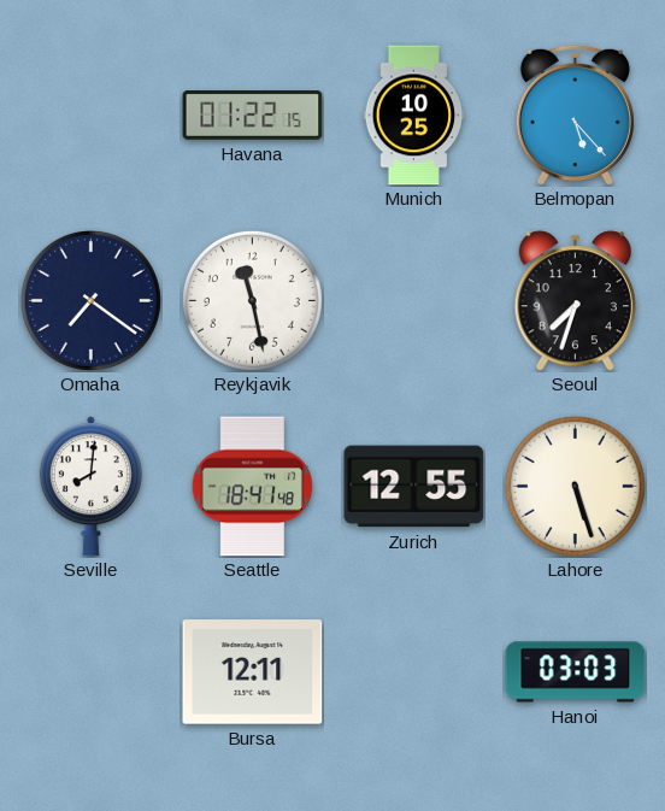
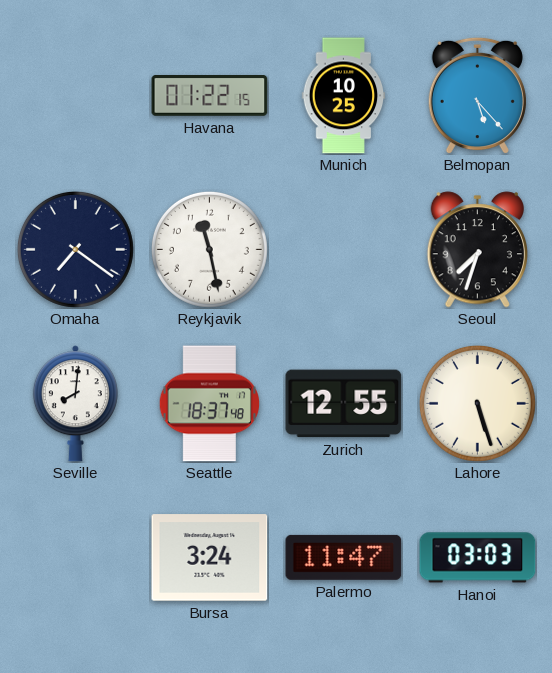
Seattle: 18:41 -> 18:37 (209, 404)
Bursa: 12:11 -> 3:24 (210, 558)
Palermo: none -> 11:47 (344, 557)
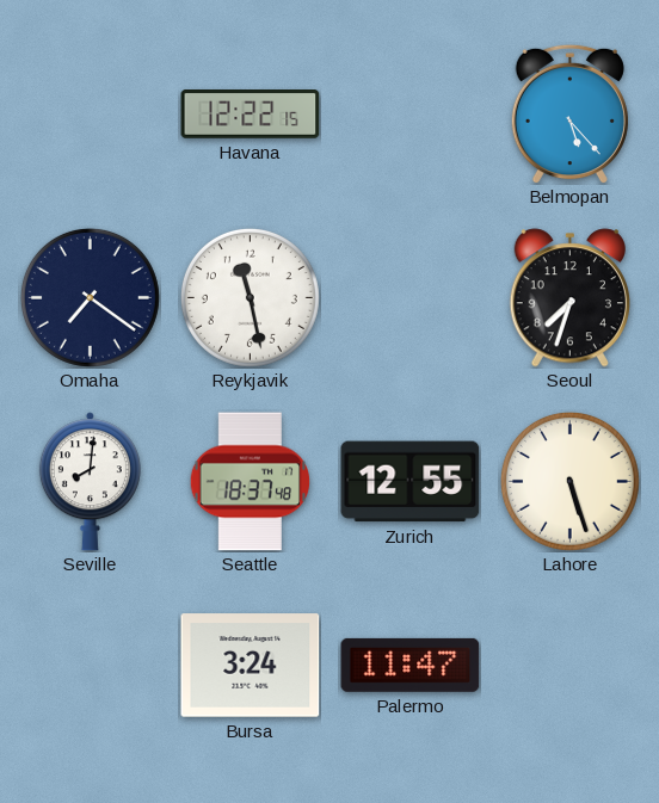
Havana: 01:22 -> 12:22 (251, 115)
Munich: 10:25 -> none (344, 96)
Hanoi: 03:03 -> none (478, 558)
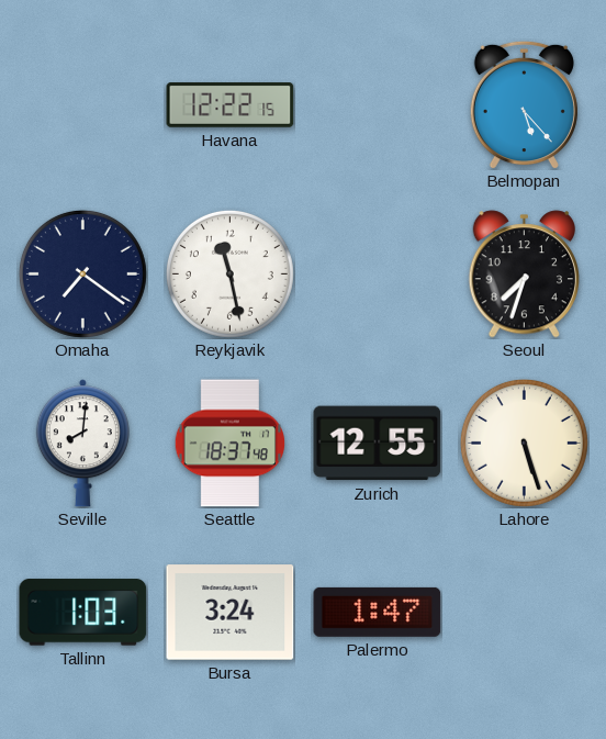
Tallinn: none -> 1:03 (83, 613)
Palermo: 11:47 -> 1:47 (378, 612)
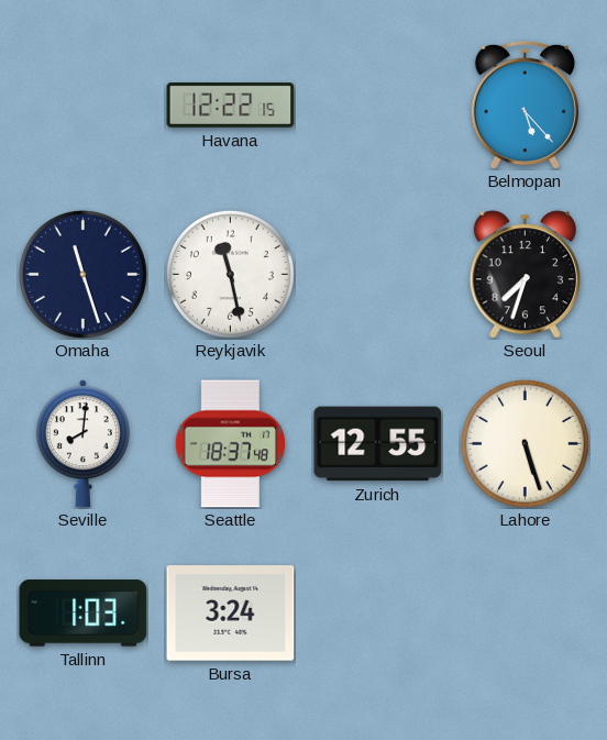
Omaha: 7:21 -> 11:27 (82, 274)
Palermo: 1:47 -> none (378, 612)
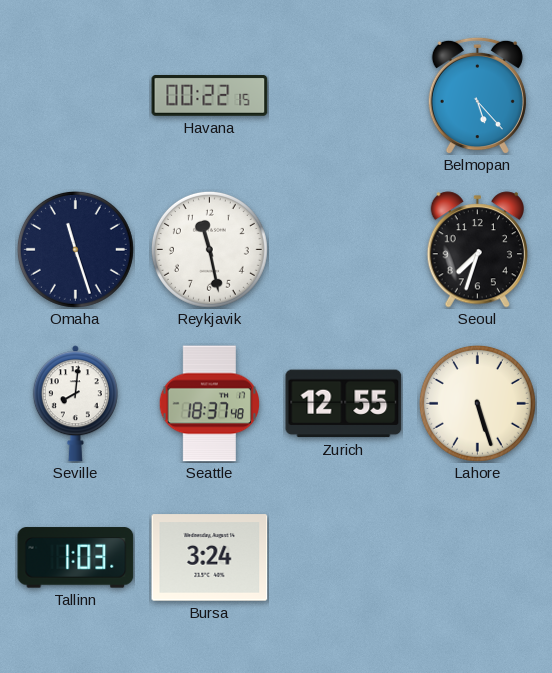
Havana: 12:22 -> 00:22 (210, 96)
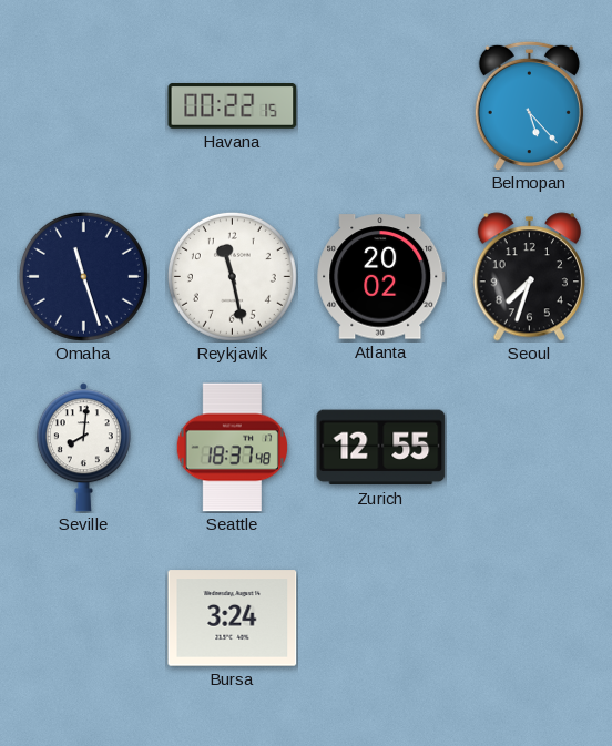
Atlanta: none -> 20:02 (381, 277)
Lahore: 5:27 -> none (477, 403)
Tallinn: 1:03 -> none (76, 558)
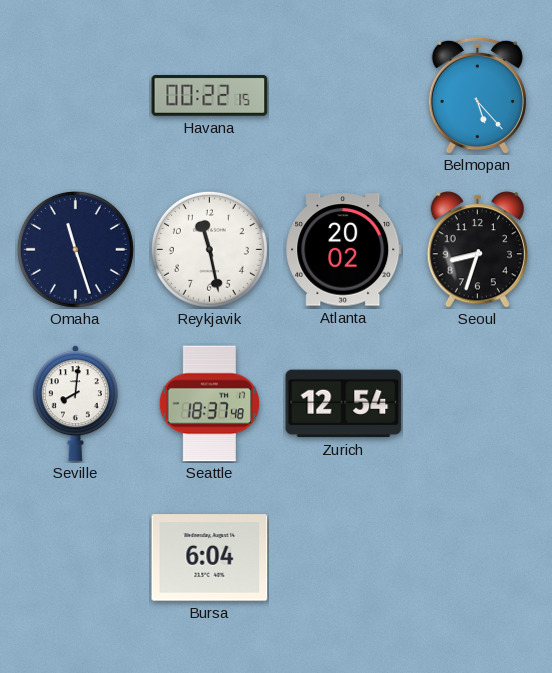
Seoul: 7:33 -> 8:33 (477, 250)
Zurich: 12:55 -> 12:54 (344, 404)
Bursa: 3:24 -> 6:04 (210, 558)
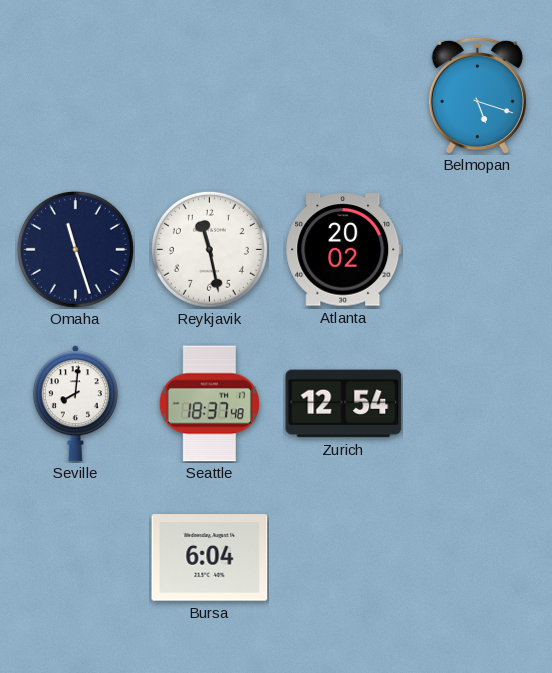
Havana: 00:22 -> none (210, 96)
Belmopan: 5:23 -> 5:18 (477, 95)
Seoul: 8:33 -> none (477, 250)
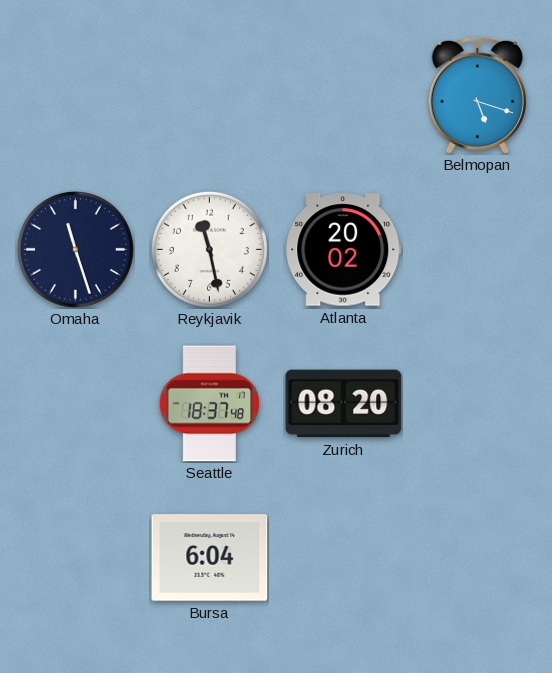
Seville: 8:01 -> none (75, 404)
Zurich: 12:54 -> 08:20 (344, 404)
